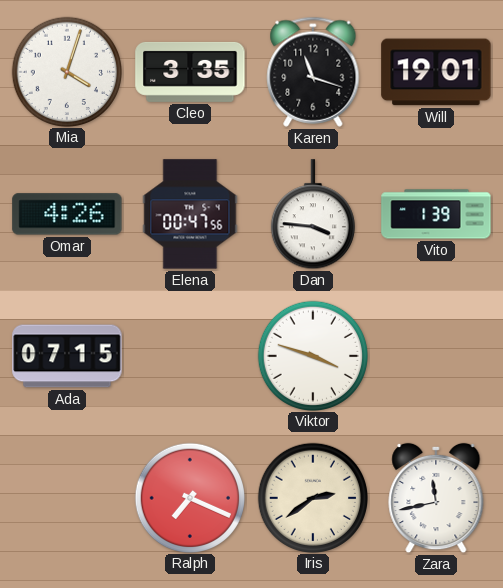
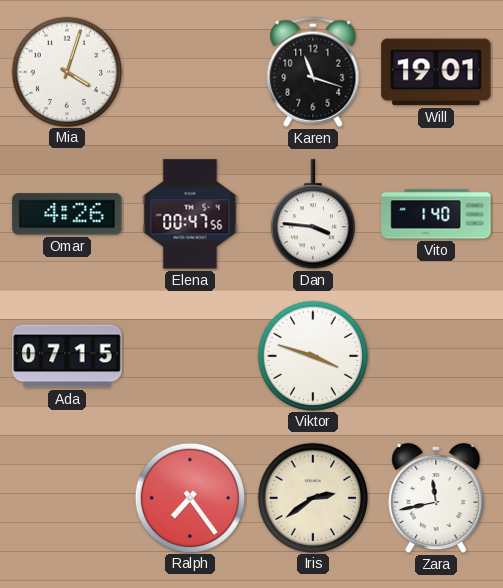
Cleo: 3:35 -> none (190, 72)
Vito: 1:39 -> 1:40 (436, 214)
Ralph: 7:19 -> 7:24 (189, 497)
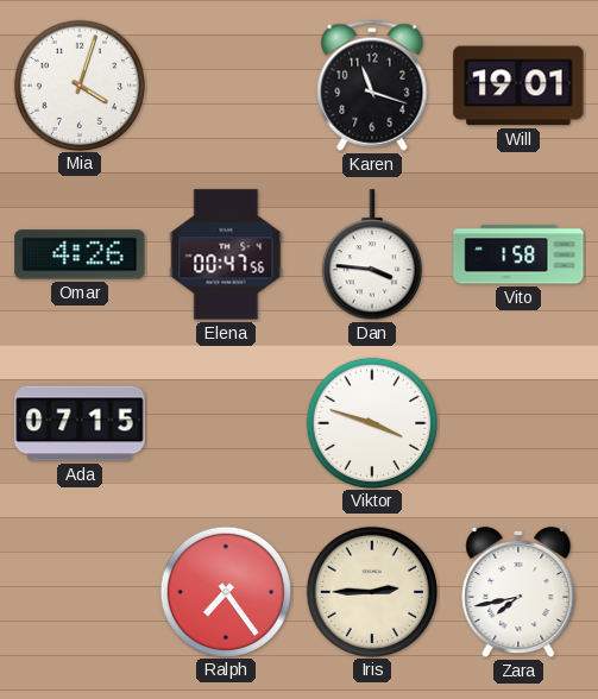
Vito: 1:40 -> 1:58 (518, 254)
Iris: 2:39 -> 2:45 (371, 591)
Zara: 11:43 -> 7:43 (518, 592)
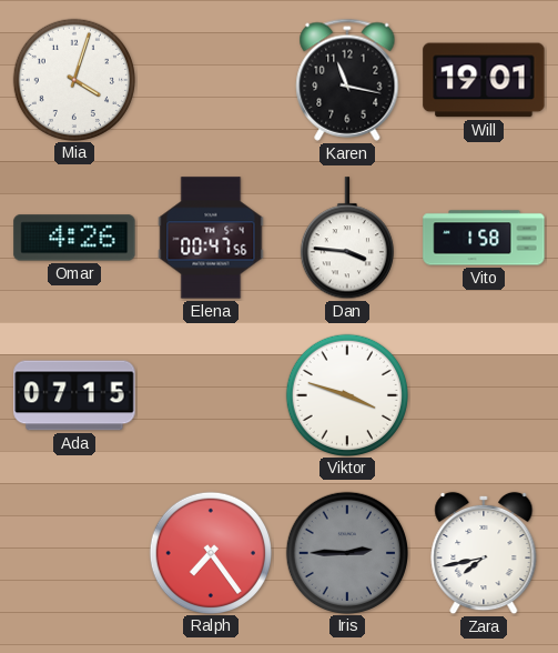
Karen: 11:18 -> 11:17 (347, 80)
Iris dial: cream -> grey (346, 552)
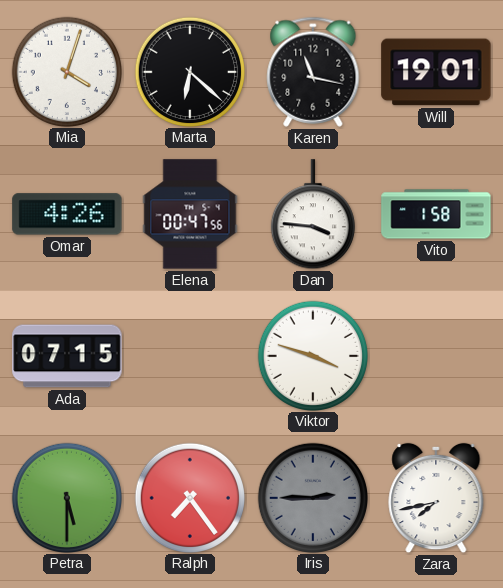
Marta: none -> 6:22 (189, 71)
Petra: none -> 5:30 (66, 497)
